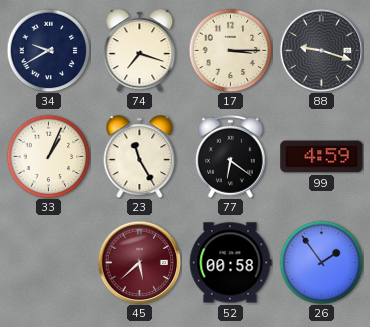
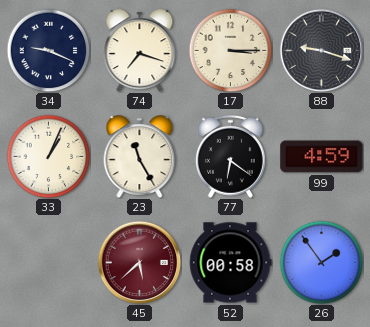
34: 9:40 -> 9:19 (48, 50)
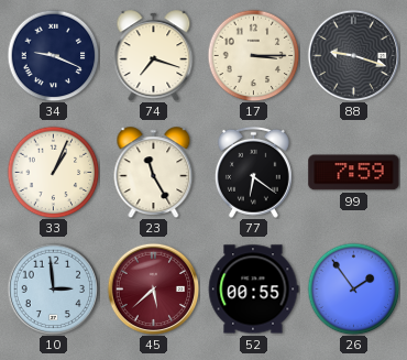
99: 4:59 -> 7:59 (354, 173)
10: none -> 2:59 (53, 288)
52: 00:58 -> 00:55 (253, 290)
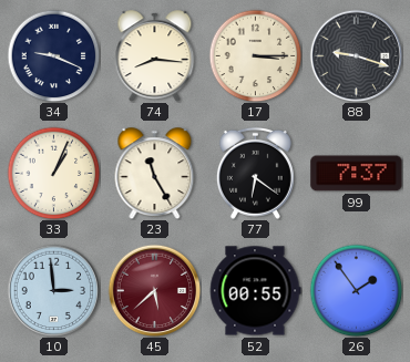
74: 7:18 -> 8:16 (155, 56)
99: 7:59 -> 7:37 (357, 174)
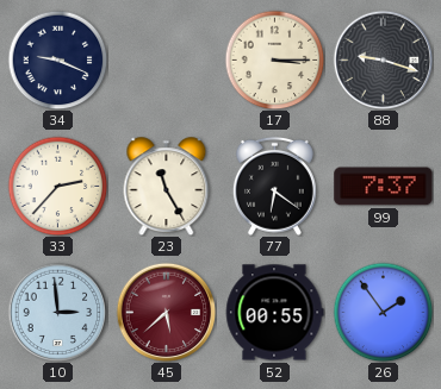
74: 8:16 -> none (155, 56)
33: 1:04 -> 2:37 (57, 186)
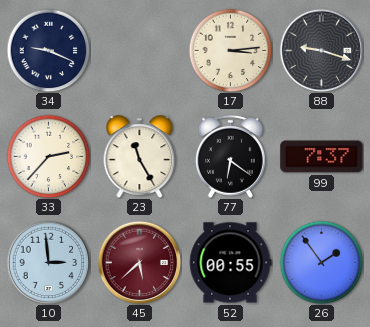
17: 3:15 -> 3:14 (230, 50)
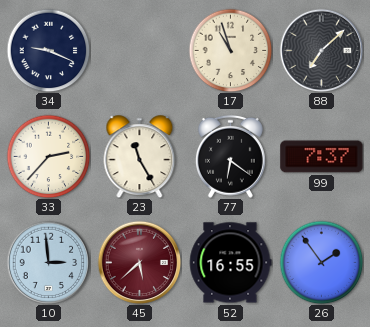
17: 3:14 -> 10:57 (230, 50)
88: 9:18 -> 7:08 (321, 50)
52: 00:55 -> 16:55 (230, 263)
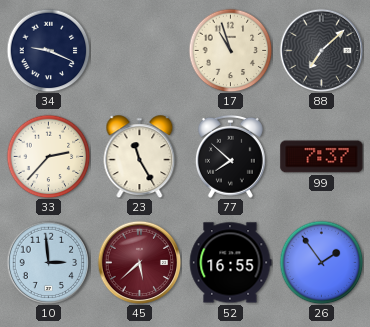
77: 6:21 -> 7:52 (230, 156)
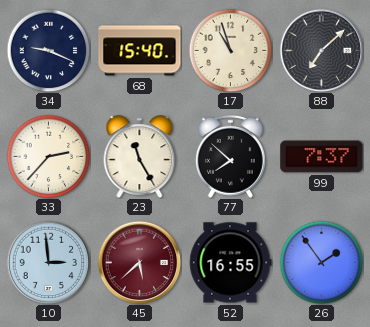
68: none -> 15:40 (140, 51)
